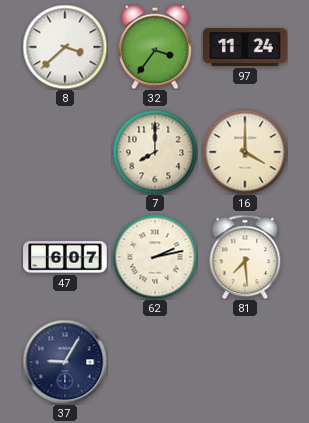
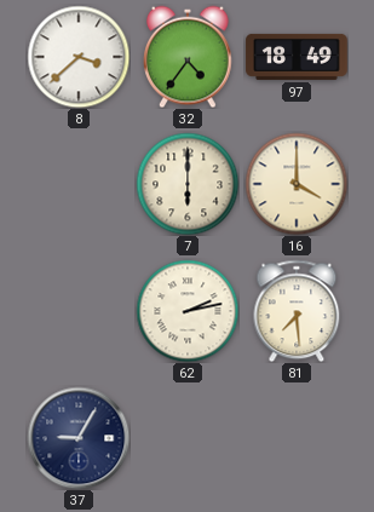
32: 3:36 -> 4:36 (189, 57)
97: 11:24 -> 18:49 (297, 57)
7: 8:00 -> 6:00 (188, 184)
47: 6:07 -> none (65, 257)
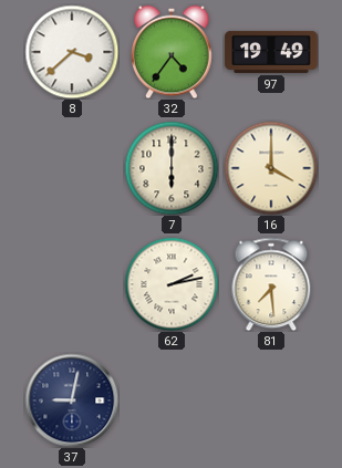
97: 18:49 -> 19:49 (271, 52)
37: 9:05 -> 9:02 (72, 401)
